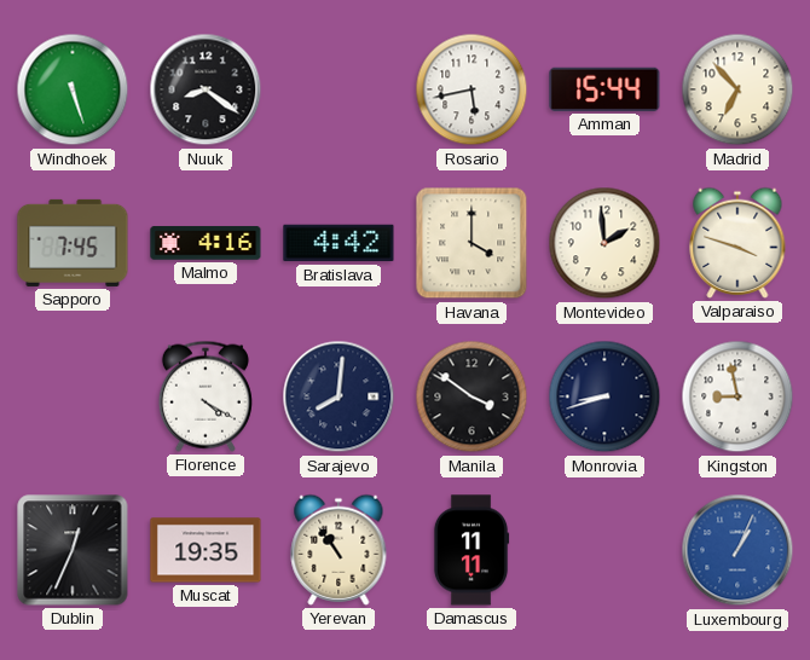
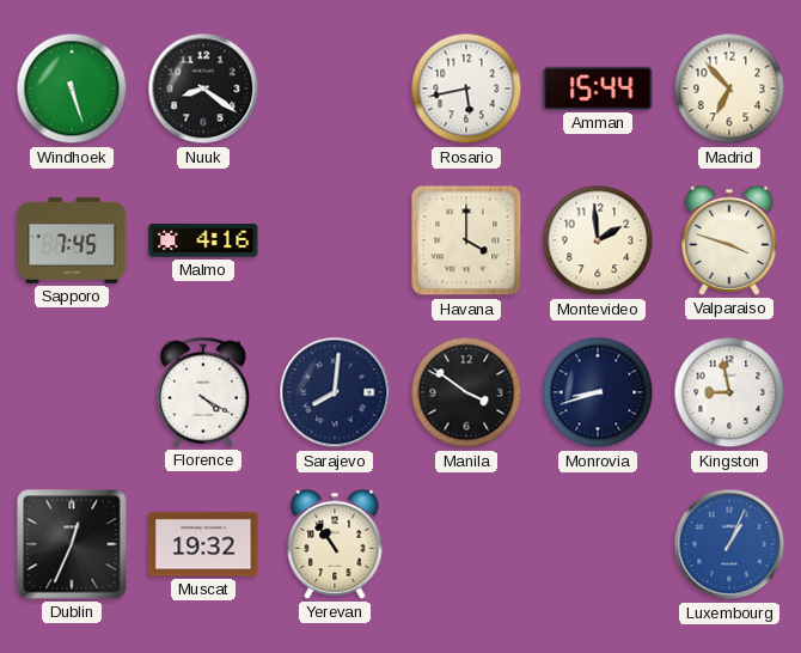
Bratislava: 4:42 -> none (339, 243)
Muscat: 19:35 -> 19:32 (203, 544)
Damascus: 11:11 -> none (471, 550)
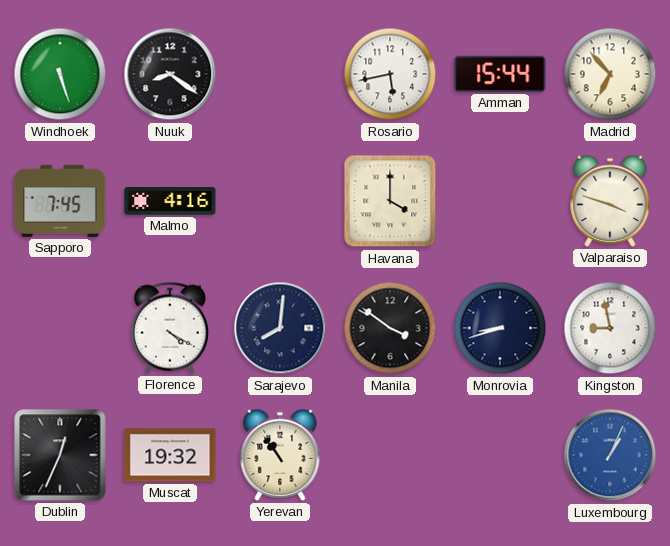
Montevideo: 1:59 -> none (598, 240)
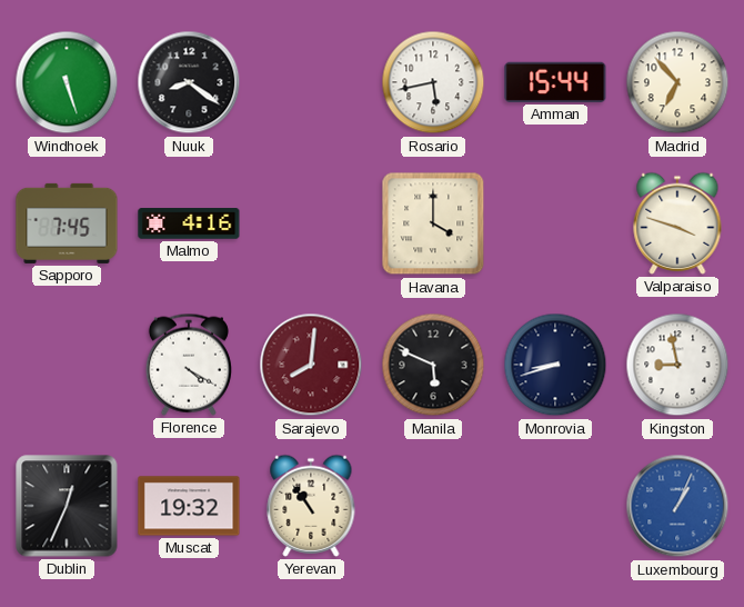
Sarajevo dial: navy -> burgundy (311, 365)
Manila: 3:51 -> 5:49 (433, 365)
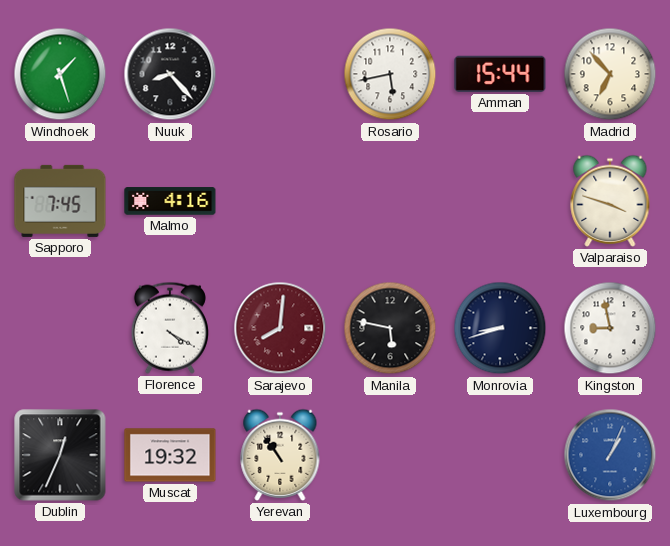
Windhoek: 5:27 -> 1:27 (60, 74)
Nuuk: 8:21 -> 8:23 (170, 74)
Havana: 4:00 -> none (433, 223)
Manila: 5:49 -> 5:47 (390, 328)
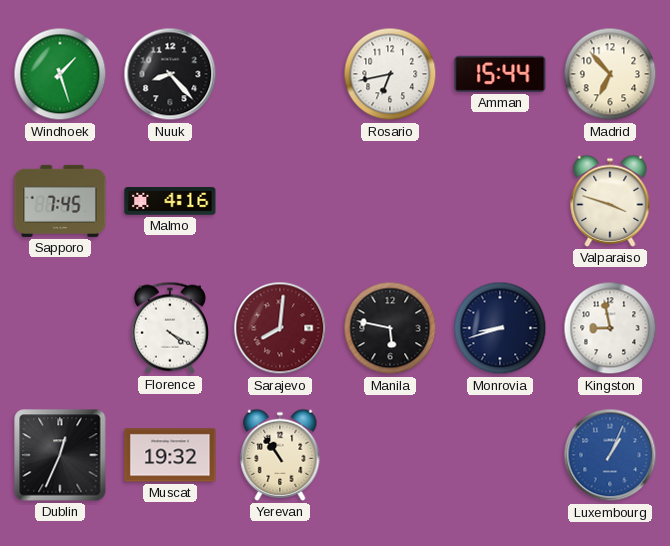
Rosario: 5:43 -> 6:43 (390, 74)
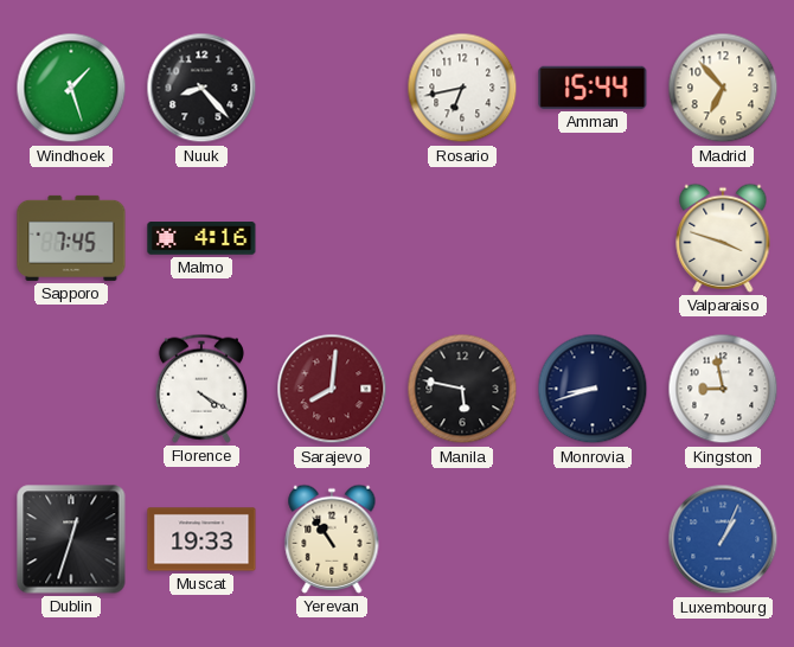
Dublin: 12:34 -> 12:33 (71, 539)
Muscat: 19:32 -> 19:33 (201, 539)
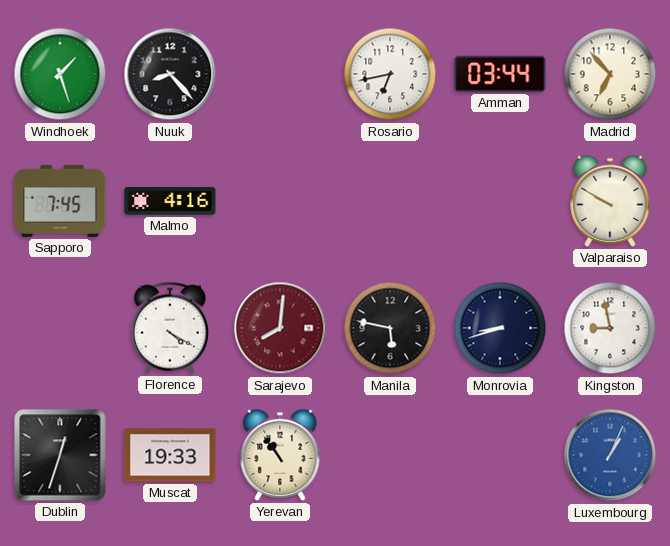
Amman: 15:44 -> 03:44 (500, 74)
Valparaiso: 3:48 -> 9:50 (610, 201)
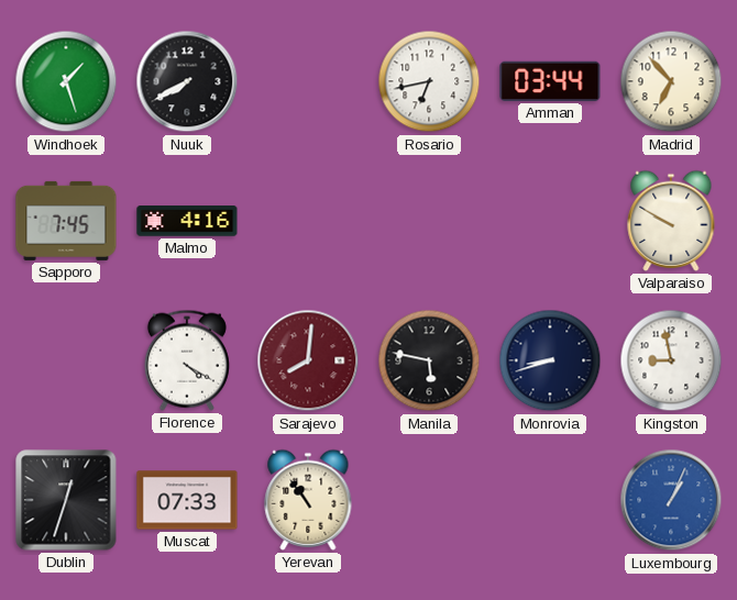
Nuuk: 8:23 -> 7:40 (187, 81)
Muscat: 19:33 -> 07:33 (187, 500)
